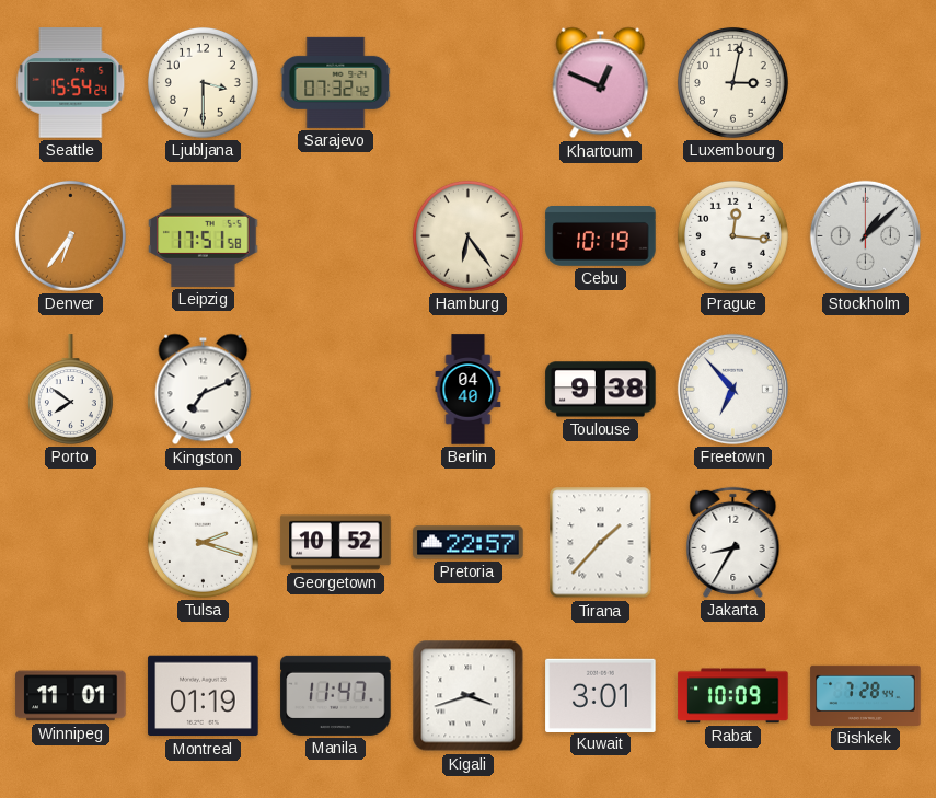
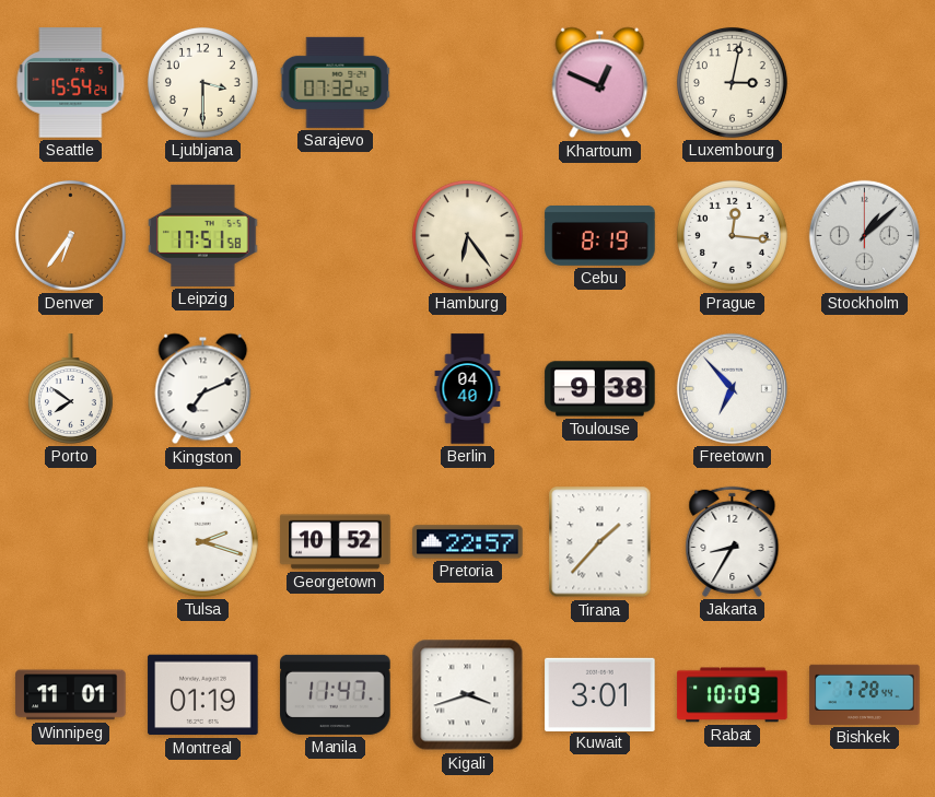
Cebu: 10:19 -> 8:19 (600, 236)
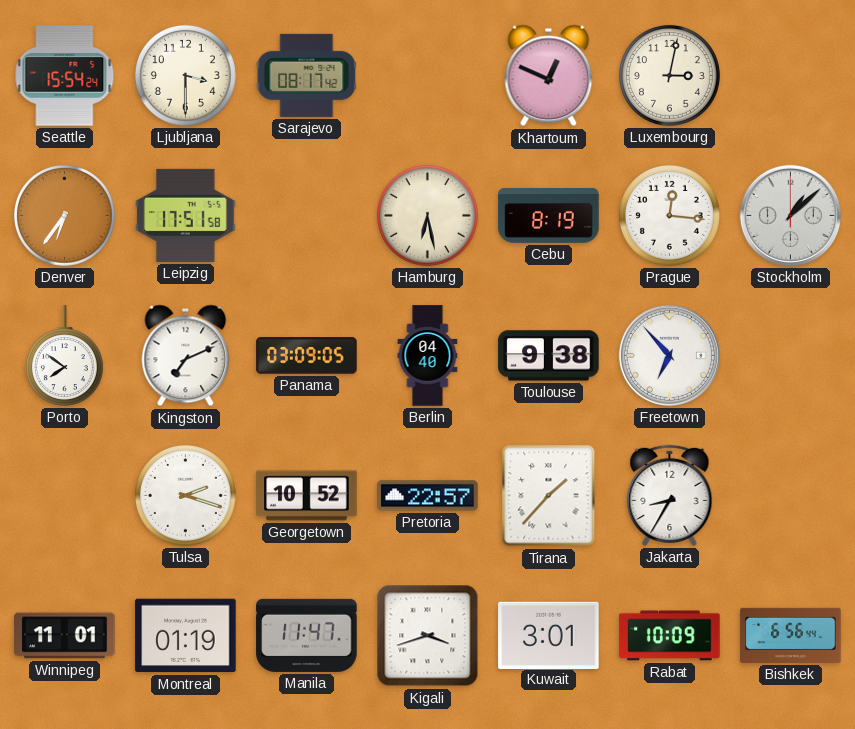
Sarajevo: 07:32 -> 08:17 (307, 75)
Hamburg: 6:24 -> 6:28 (427, 215)
Panama: none -> 03:09 (307, 356)
Bishkek: 7:28 -> 6:56 (791, 635)
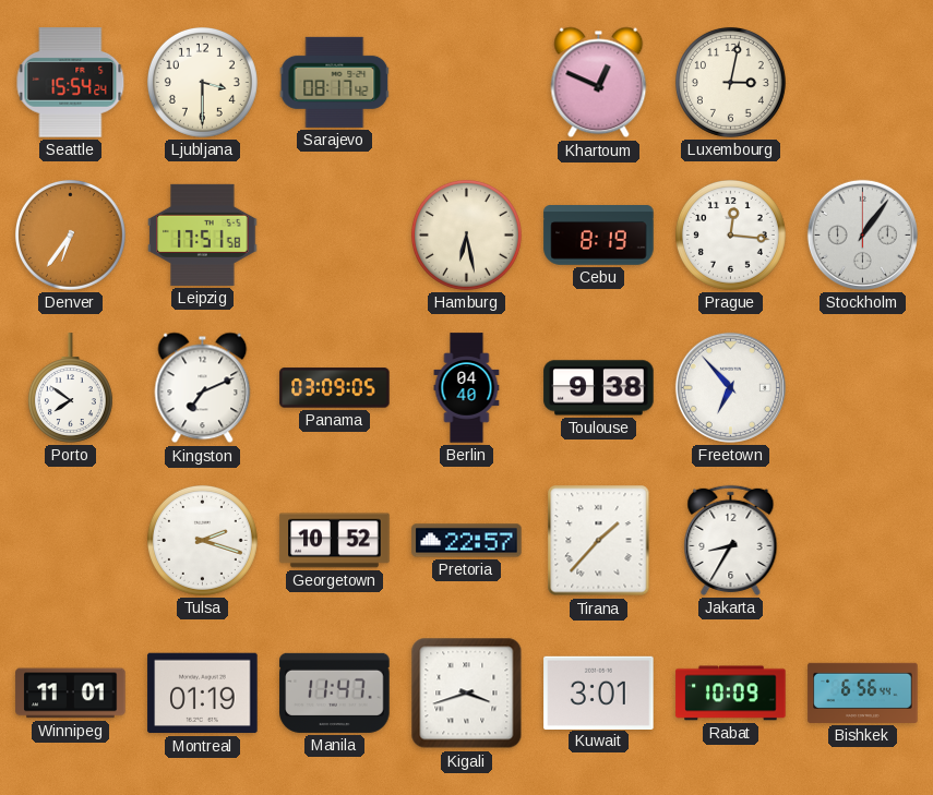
Stockholm: 1:08 -> 1:06 (862, 234)
